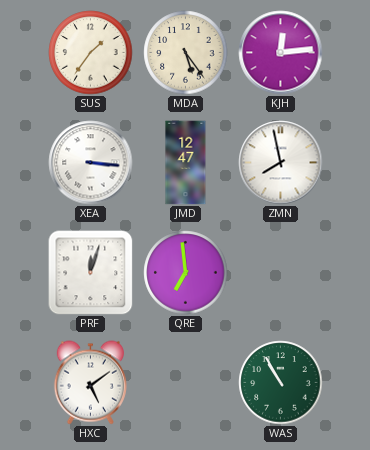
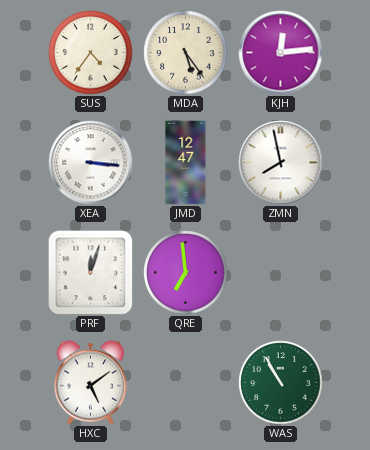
SUS: 1:36 -> 4:36 (91, 53)
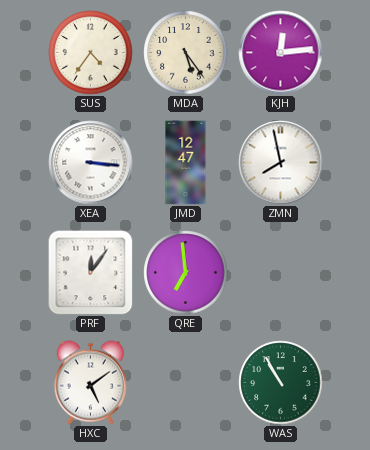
PRF: 12:03 -> 12:06 (91, 273)
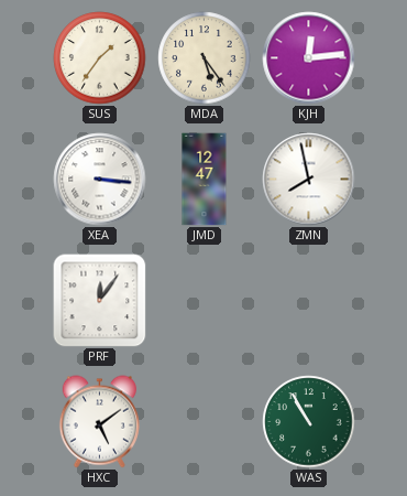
SUS: 4:36 -> 1:36 (100, 58)
QRE: 6:59 -> none (186, 273)
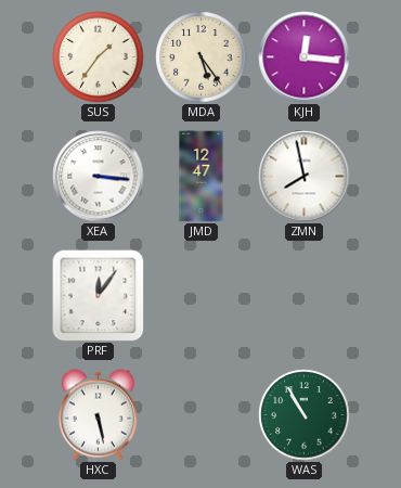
KJH: 12:14 -> 12:16 (305, 57)
HXC: 5:09 -> 5:28 (98, 415)
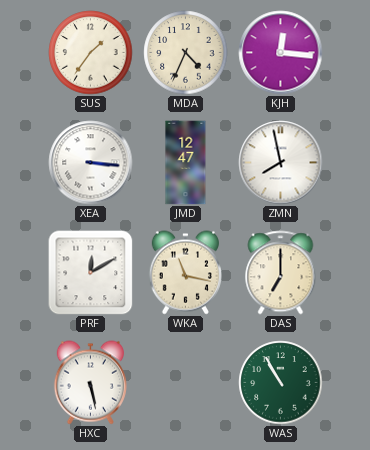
MDA: 5:24 -> 4:34 (186, 53)
PRF: 12:06 -> 12:10 (91, 273)
WKA: none -> 11:17 (185, 273)
DAS: none -> 7:00 (281, 273)
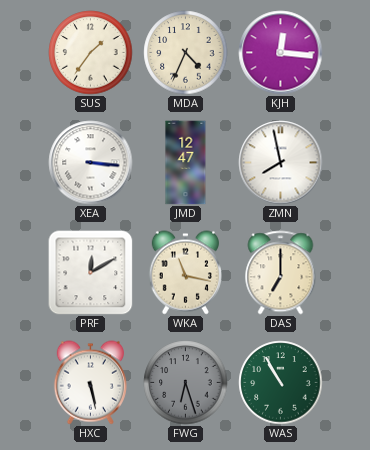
FWG: none -> 6:27 (186, 383)
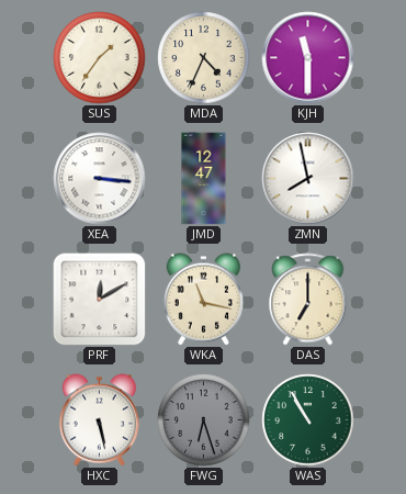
KJH: 12:16 -> 11:30 (308, 58)
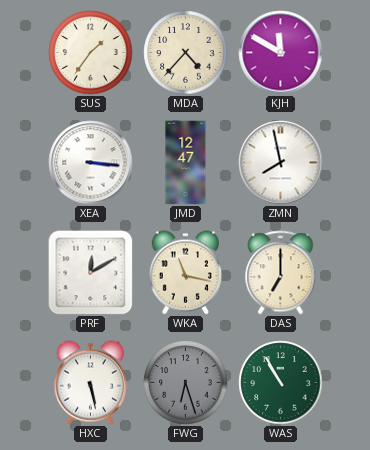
MDA: 4:34 -> 4:37 (186, 53)
KJH: 11:30 -> 11:50 (281, 53)
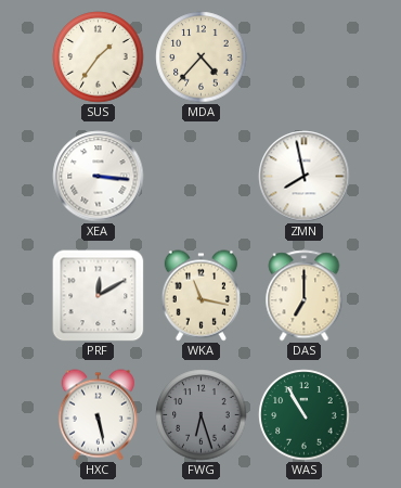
KJH: 11:50 -> none (281, 53)
JMD: 12:47 -> none (186, 163)
